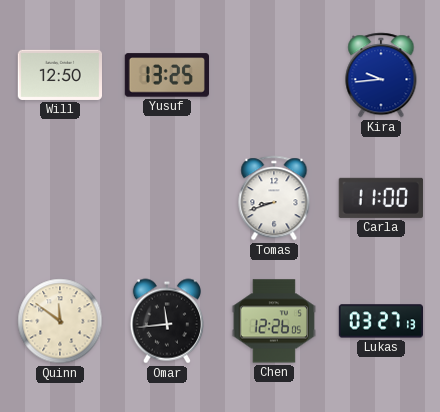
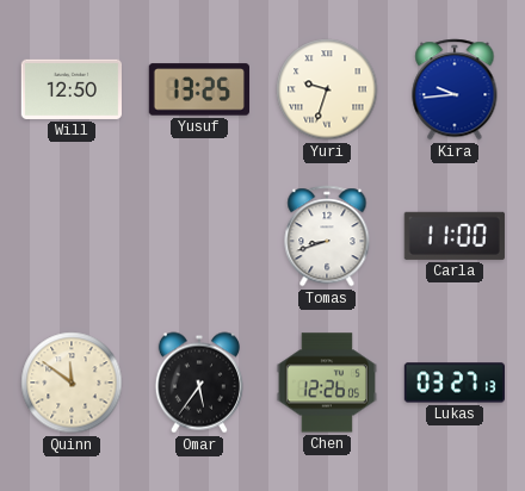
Yuri: none -> 9:33 (327, 89)
Omar: 11:44 -> 5:36 (199, 383)
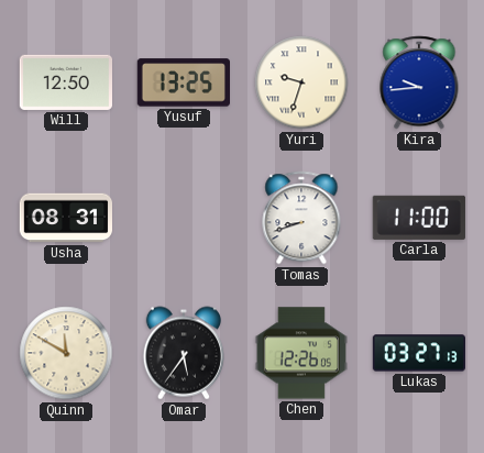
Usha: none -> 08:31 (65, 218)
Quinn: 11:51 -> 11:50 (66, 353)
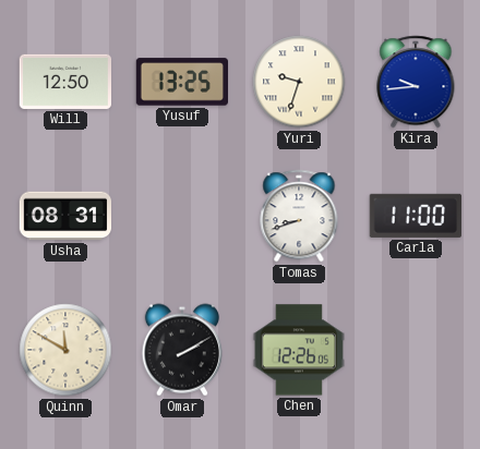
Omar: 5:36 -> 2:10 (182, 350)
Lukas: 03:27 -> none (418, 353)
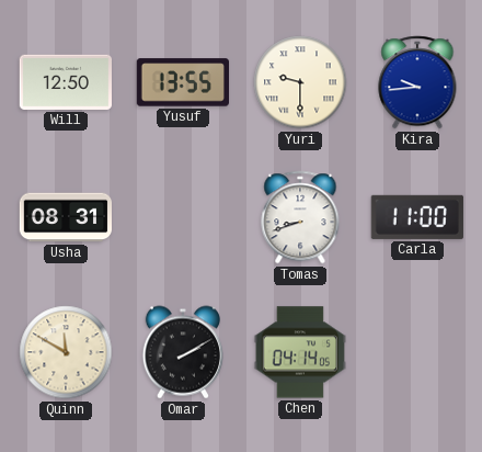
Yusuf: 13:25 -> 13:55 (182, 82)
Yuri: 9:33 -> 9:30 (300, 82)
Chen: 12:26 -> 04:14 (299, 352)
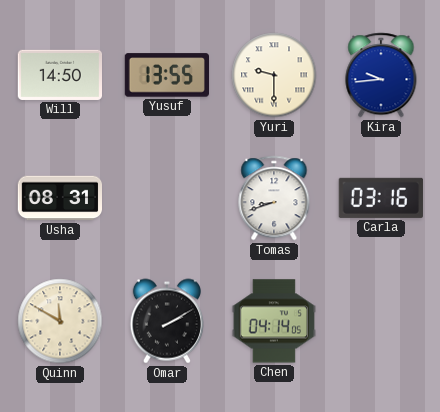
Will: 12:50 -> 14:50 (59, 75)
Carla: 11:00 -> 03:16 (381, 198)
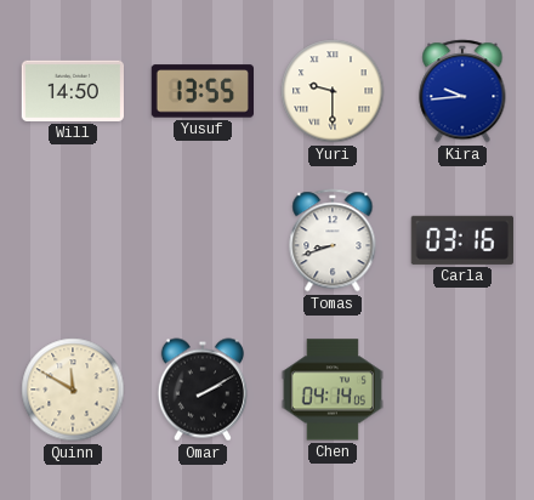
Usha: 08:31 -> none (59, 198)
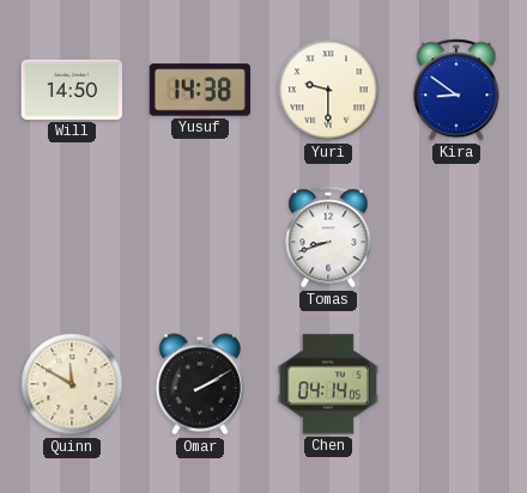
Yusuf: 13:55 -> 14:38 (199, 90)
Kira: 9:44 -> 8:51 (456, 90)
Carla: 03:16 -> none (462, 240)
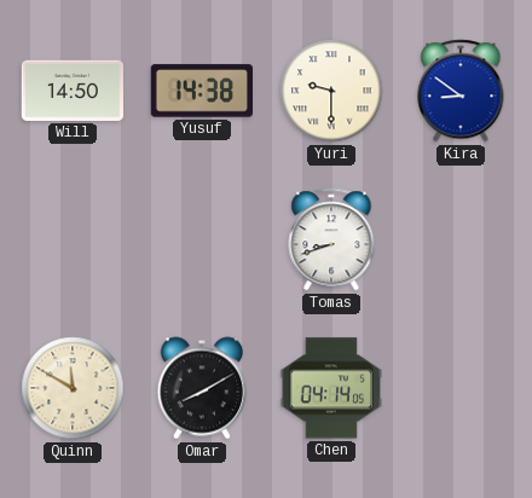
Omar: 2:10 -> 8:10 (202, 388)
